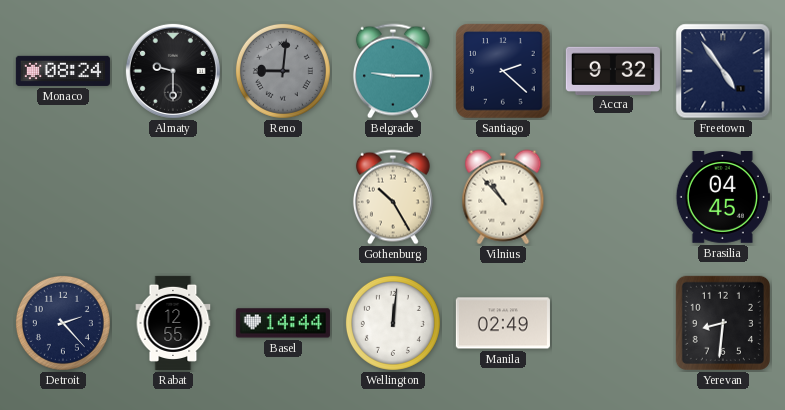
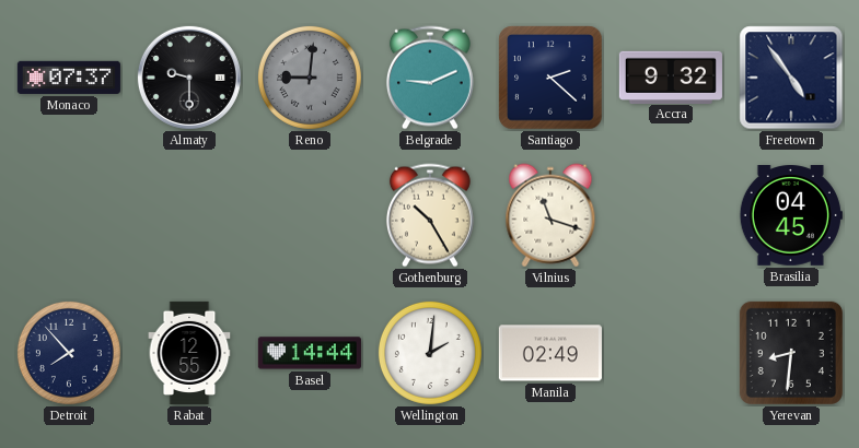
Monaco: 08:24 -> 07:37 (69, 78)
Belgrade: 9:15 -> 9:11 (430, 78)
Vilnius: 10:53 -> 11:18 (550, 215)
Detroit: 2:23 -> 7:53 (69, 353)
Wellington: 12:01 -> 2:01 (430, 353)
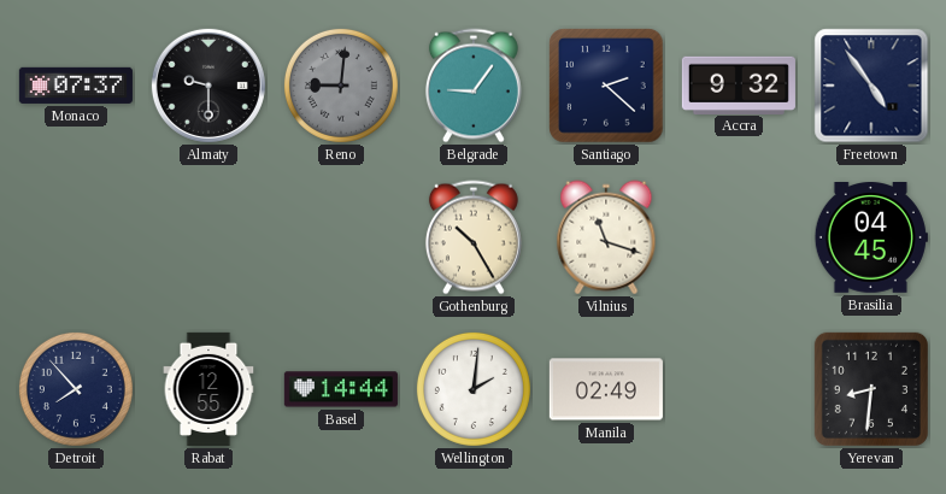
Belgrade: 9:11 -> 9:06 (474, 86)
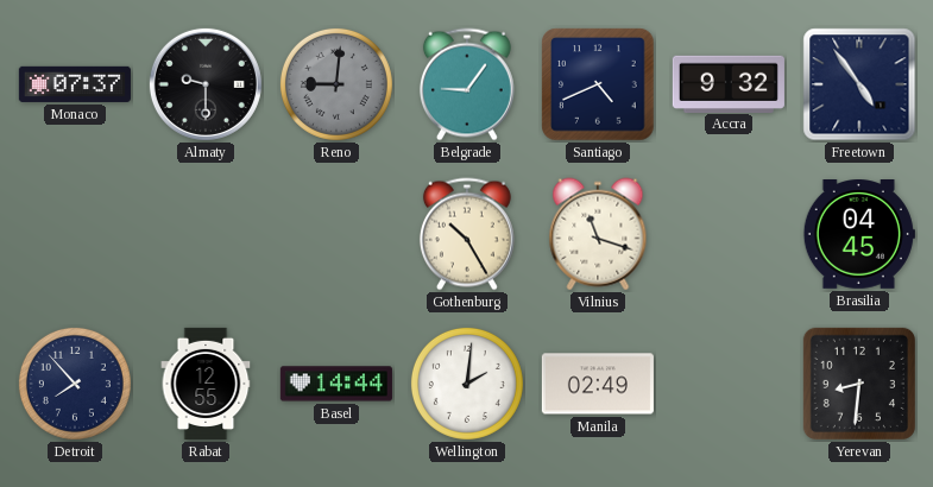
Santiago: 2:22 -> 4:41 (598, 84)
